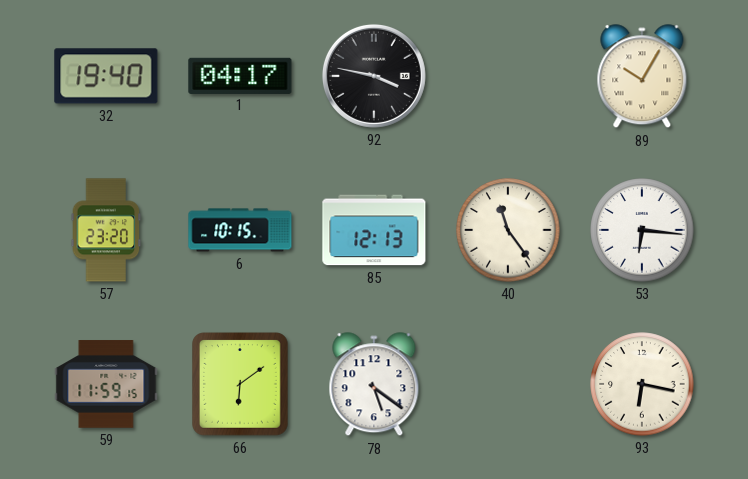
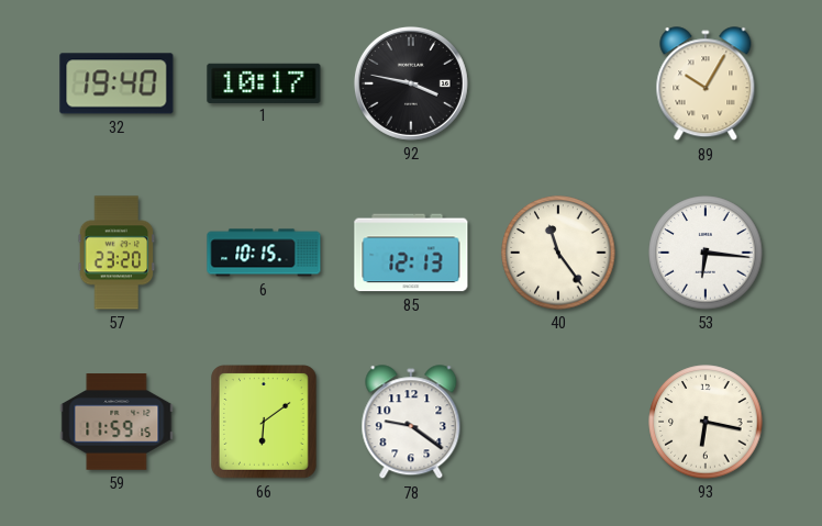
1: 04:17 -> 10:17 (264, 82)
78: 5:21 -> 9:21 (411, 423)
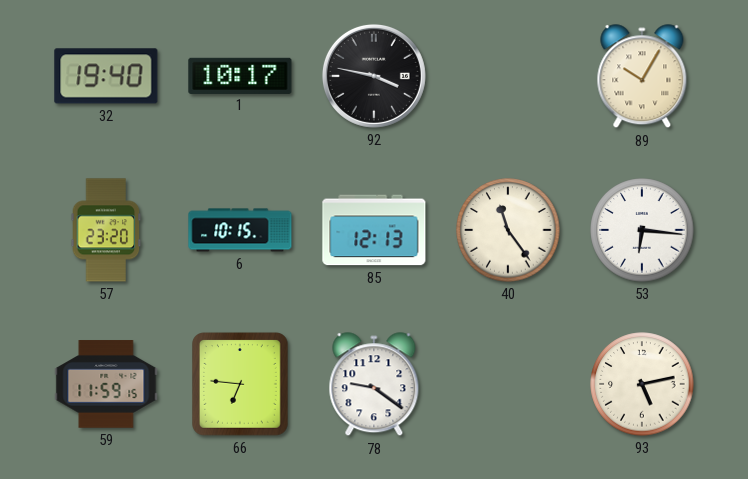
66: 6:09 -> 6:46 (241, 385)
93: 6:17 -> 5:13 (642, 384)
